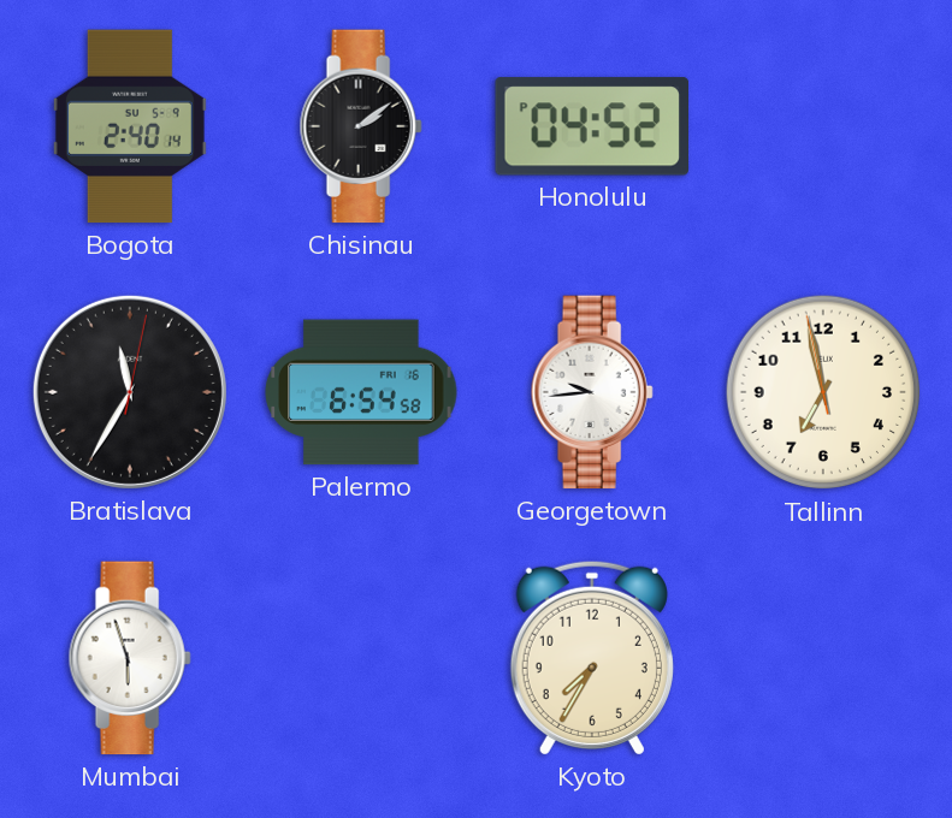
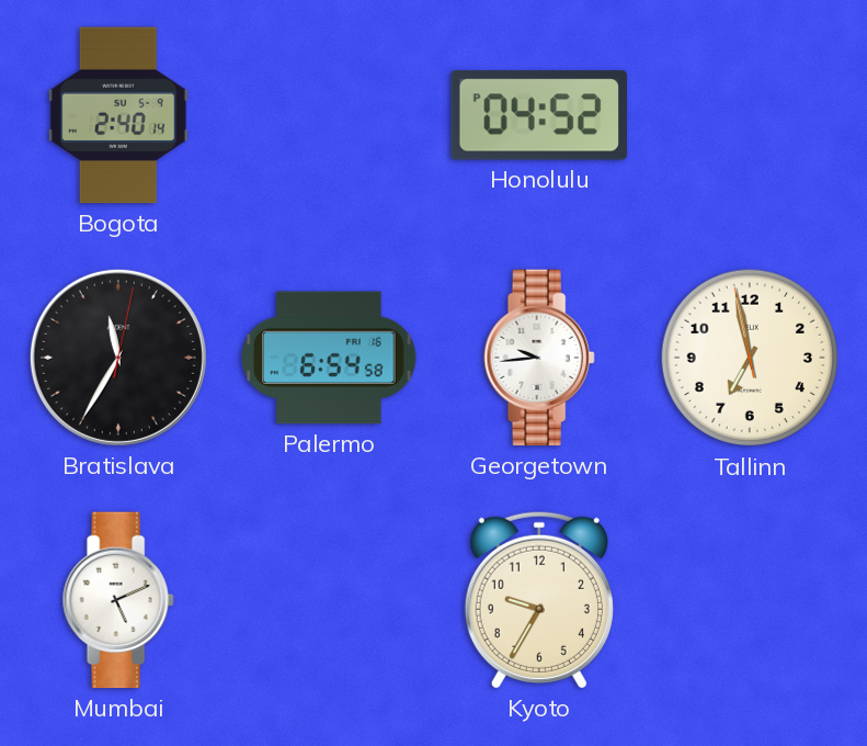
Chisinau: 2:09 -> none (361, 126)
Mumbai: 5:57 -> 5:11 (118, 600)
Kyoto: 7:35 -> 9:35 (539, 600)
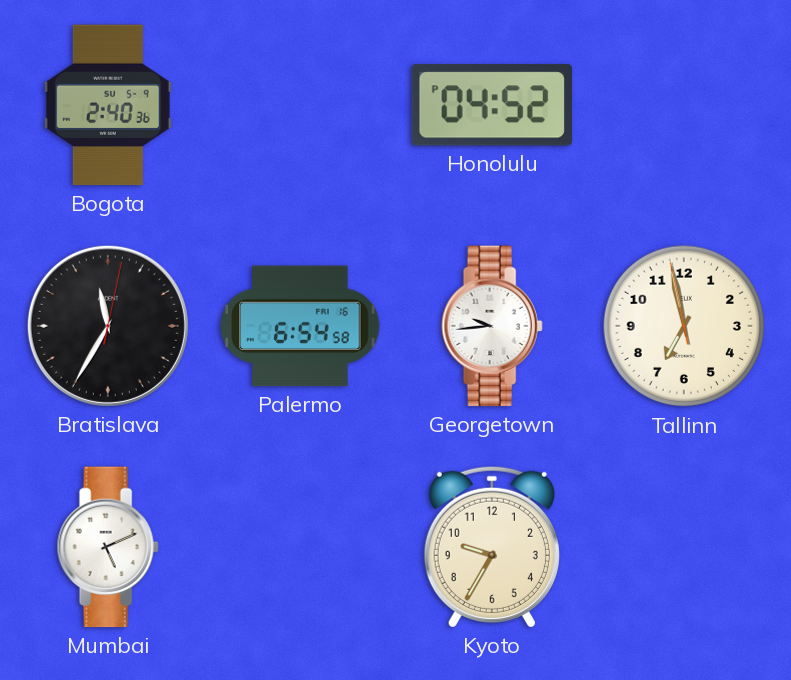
Bogota: 2:40:14 -> 2:40:36 (108, 105)
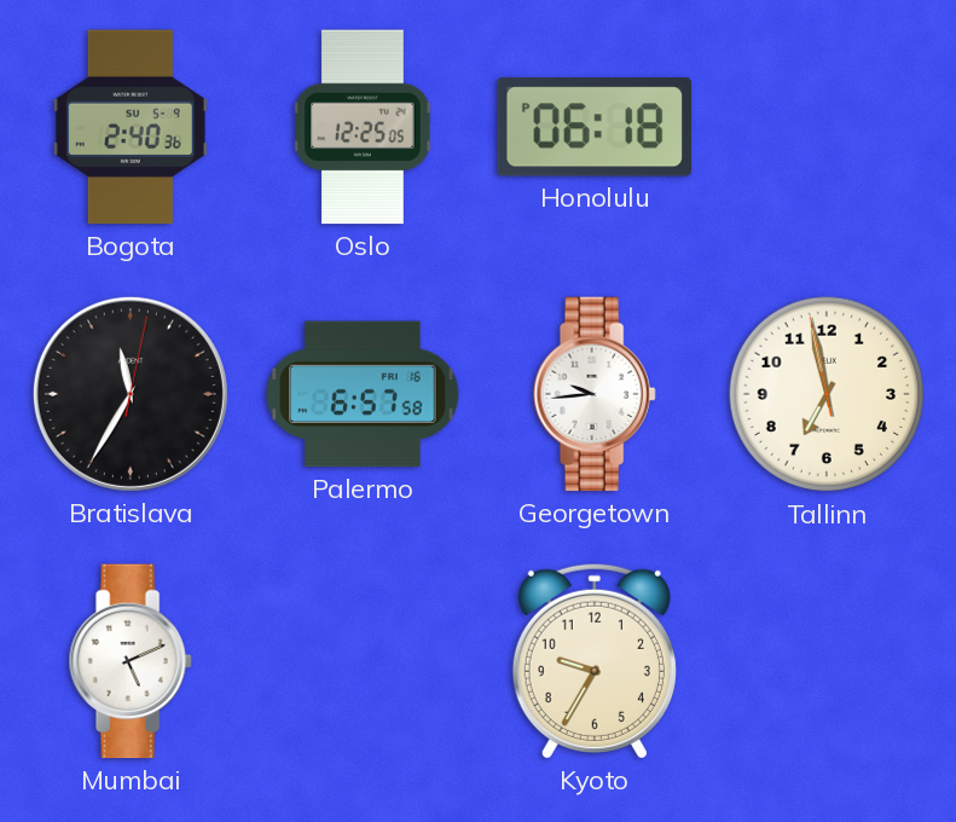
Oslo: none -> 12:25 (363, 127)
Honolulu: 04:52 -> 06:18 (593, 127)
Palermo: 6:54 -> 6:57 (363, 394)
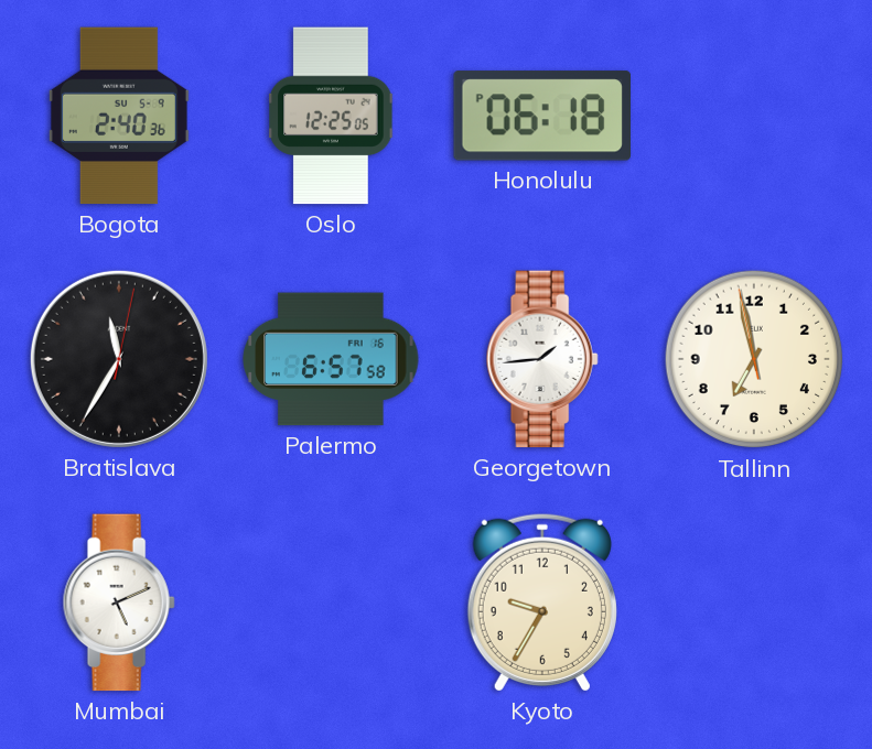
Georgetown: 9:44 -> 1:44 (542, 359)
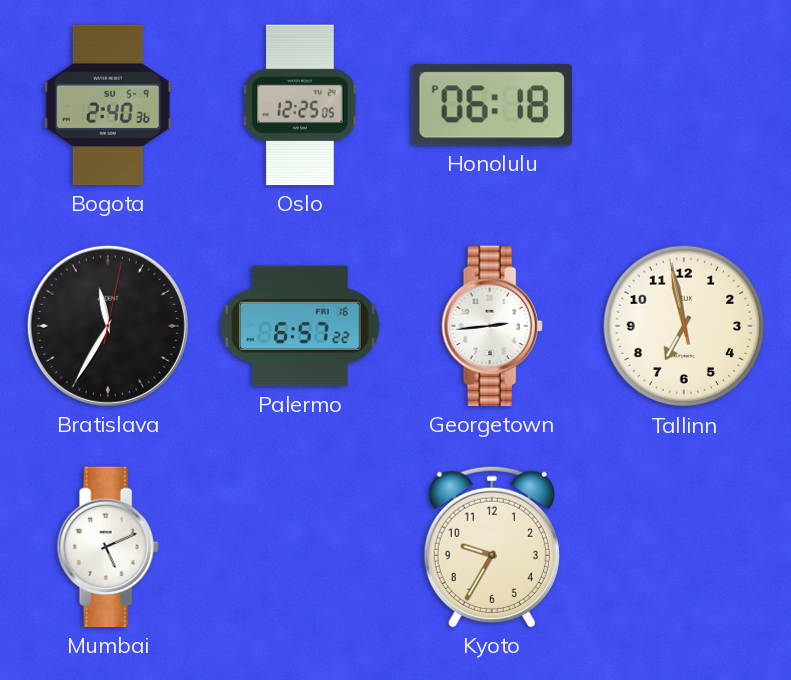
Palermo: 6:57:58 -> 6:57:22 (300, 326)
Georgetown: 1:44 -> 2:44 (492, 326)
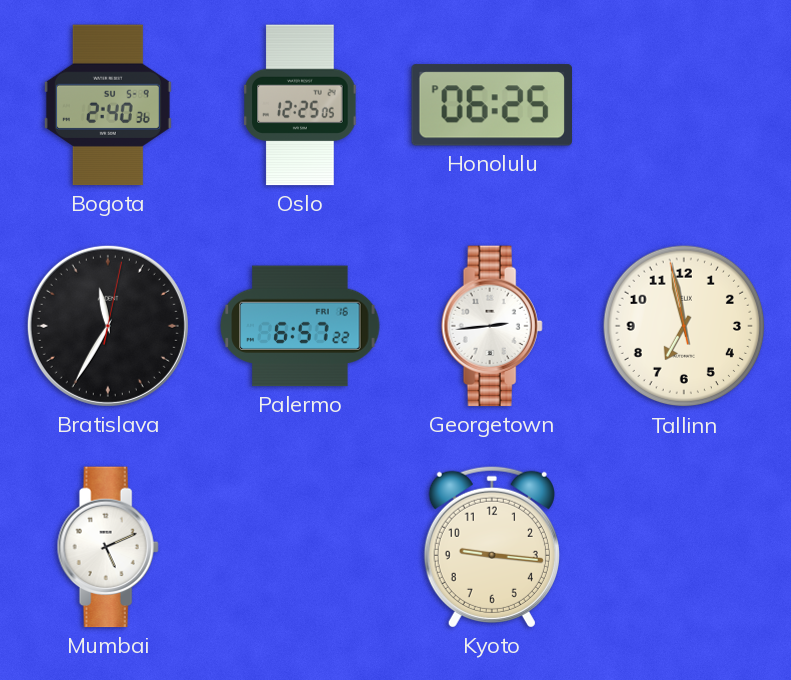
Honolulu: 06:18 -> 06:25 (491, 105)
Kyoto: 9:35 -> 9:16 (492, 547)
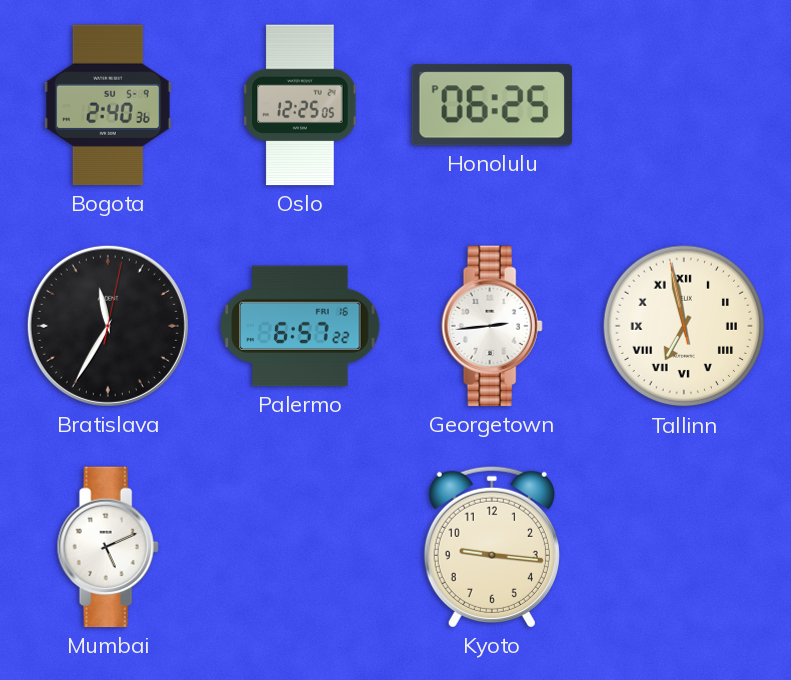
Tallinn numerals: Arabic -> Roman (684, 326)
